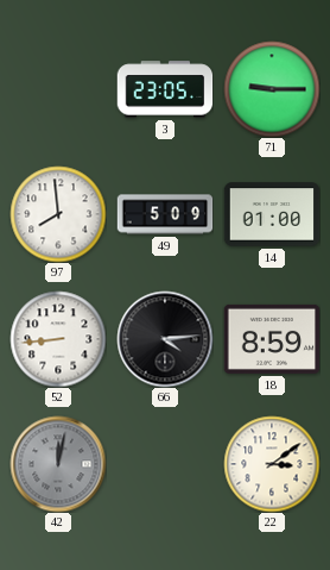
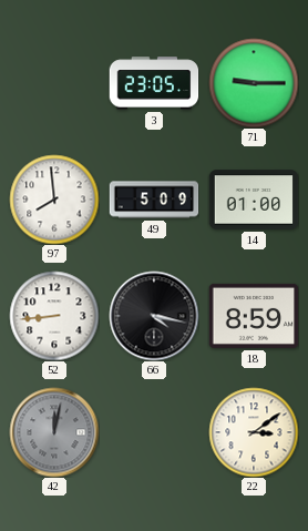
66: 4:14 -> 4:17 (154, 316)
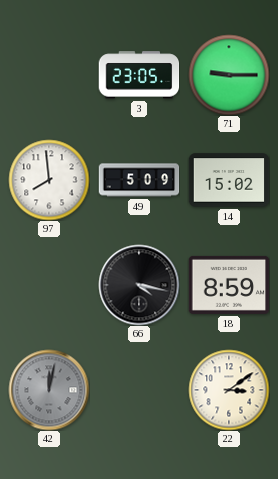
14: 01:00 -> 15:02 (229, 180)
52: 8:44 -> none (54, 316)
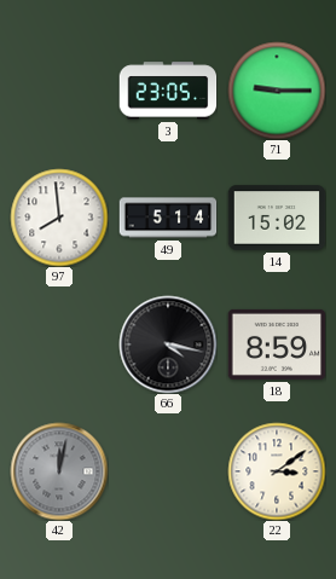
49: 5:09 -> 5:14 (168, 218)
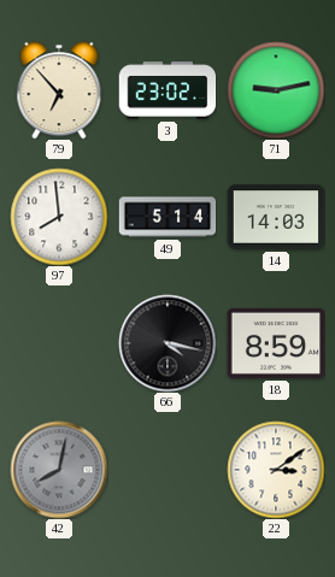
79: none -> 6:53 (59, 90)
3: 23:05 -> 23:02 (167, 90)
71: 9:15 -> 9:13 (276, 90)
14: 15:02 -> 14:03 (276, 217)
42: 12:02 -> 8:02 (59, 470)
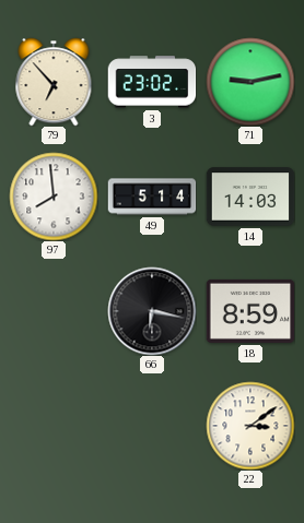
66: 4:17 -> 6:17 (152, 311)
42: 8:02 -> none (59, 470)
